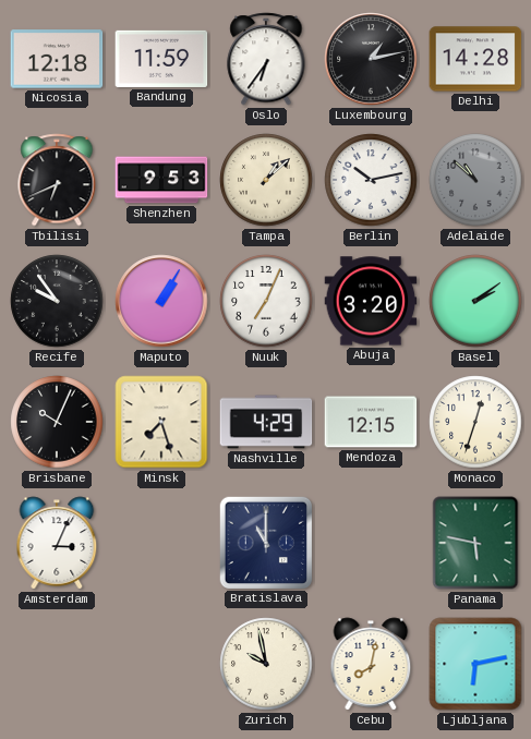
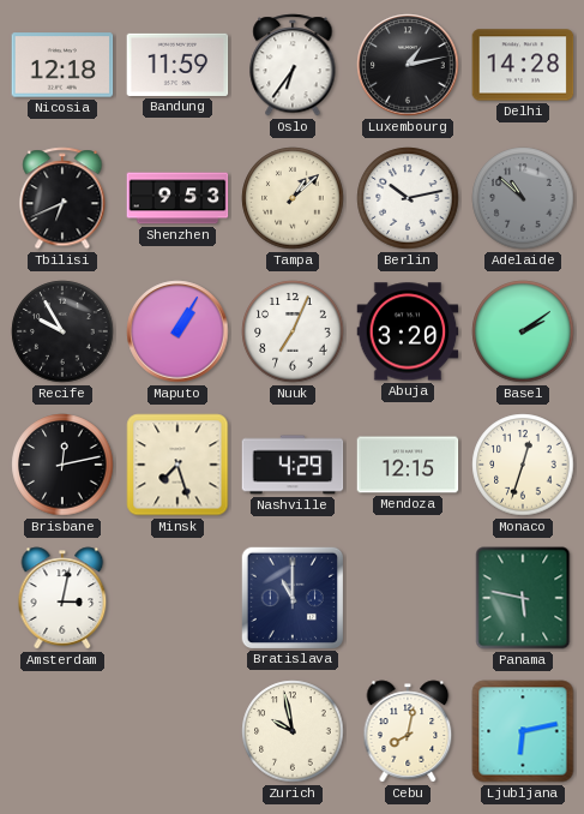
Recife: 9:54 -> 9:55 (62, 331)
Brisbane: 10:04 -> 12:13 (62, 465)
Amsterdam: 3:04 -> 3:02 (62, 598)
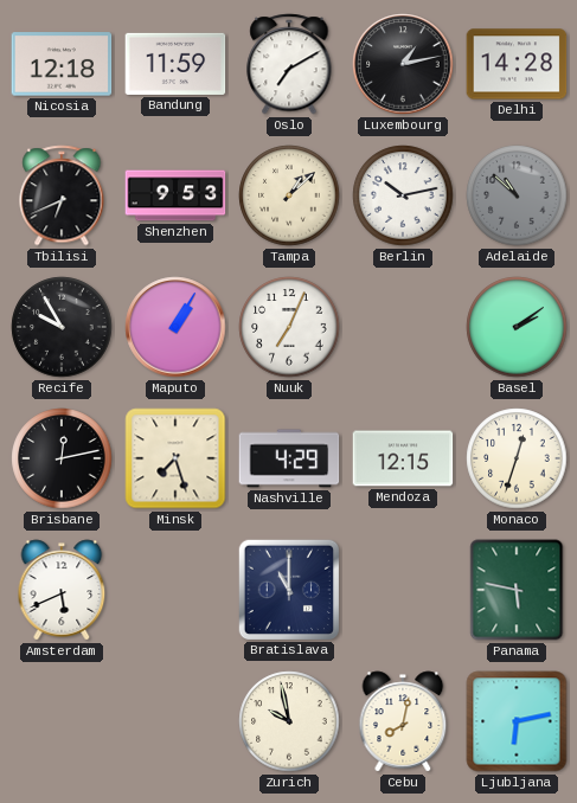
Oslo: 6:36 -> 7:10 (289, 64)
Abuja: 3:20 -> none (408, 331)
Amsterdam: 3:02 -> 5:41 (62, 590)
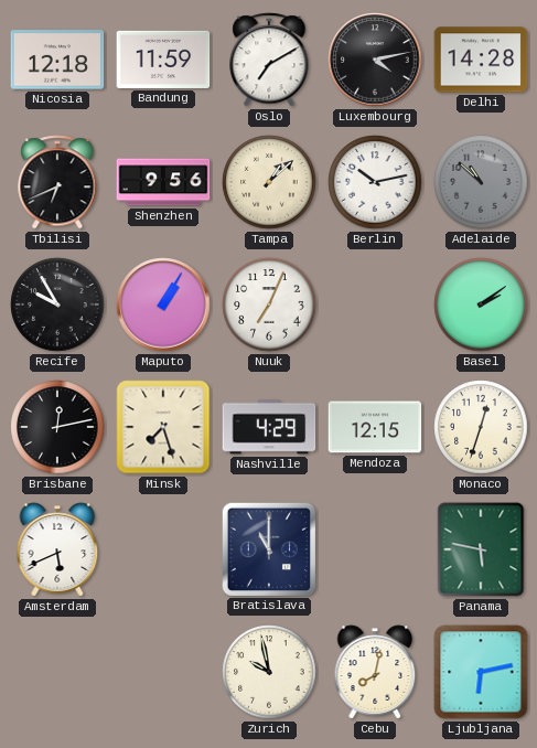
Luxembourg: 1:13 -> 4:13 (375, 60)
Shenzhen: 9:53 -> 9:56 (163, 182)
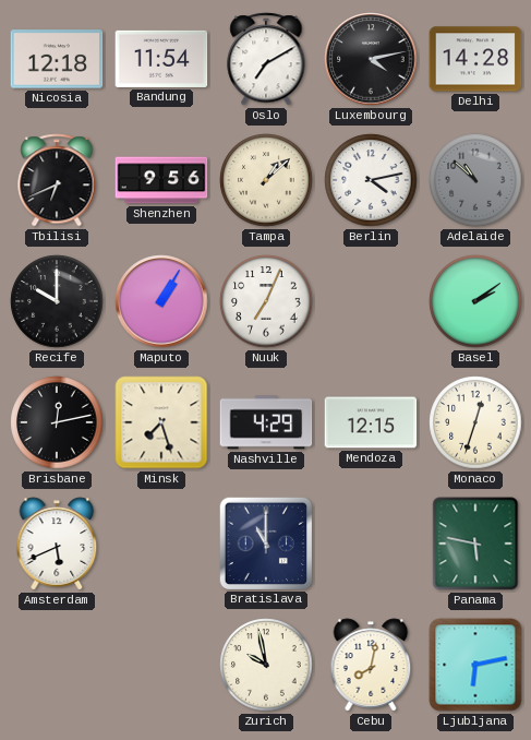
Bandung: 11:59 -> 11:54 (161, 59)
Berlin: 10:13 -> 4:13 (371, 180)
Recife: 9:55 -> 10:00 (57, 301)
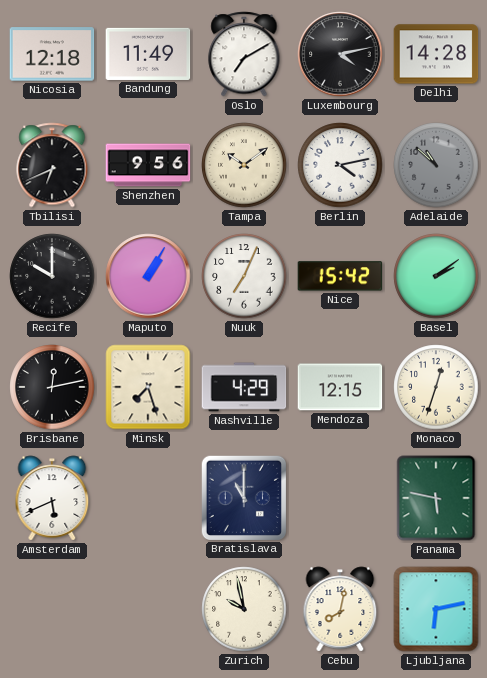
Bandung: 11:54 -> 11:49 (148, 54)
Tampa: 1:08 -> 10:09 (244, 165)
Nice: none -> 15:42 (340, 276)
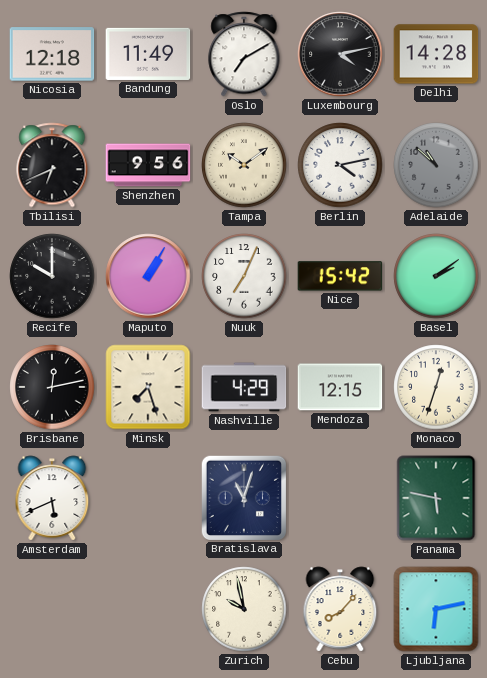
Bratislava: 11:00 -> 11:03 (243, 497)
Cebu: 8:02 -> 8:07 (340, 609)
